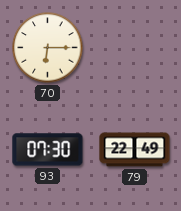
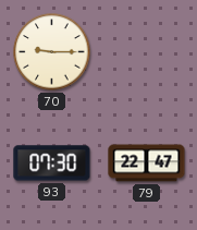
70: 6:15 -> 9:15 (52, 52)
79: 22:49 -> 22:47 (147, 164)
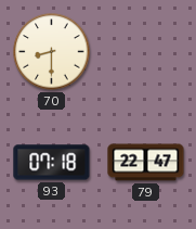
70: 9:15 -> 8:30 (52, 52)
93: 07:30 -> 07:18 (52, 163)
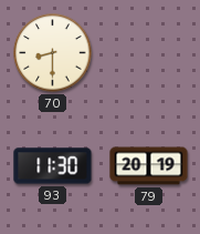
93: 07:18 -> 11:30 (53, 166)
79: 22:47 -> 20:19 (149, 166)
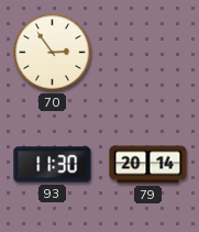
70: 8:30 -> 2:54 (53, 53)
79: 20:19 -> 20:14 (148, 165)
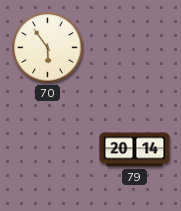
70: 2:54 -> 5:54 (48, 48)
93: 11:30 -> none (53, 165)
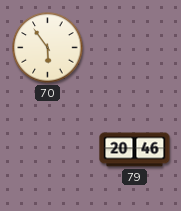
79: 20:14 -> 20:46 (135, 150)
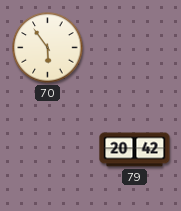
79: 20:46 -> 20:42 (135, 150)
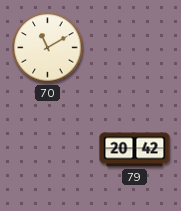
70: 5:54 -> 11:10 (48, 48)
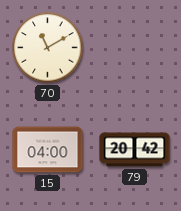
15: none -> 04:00 (48, 150)
